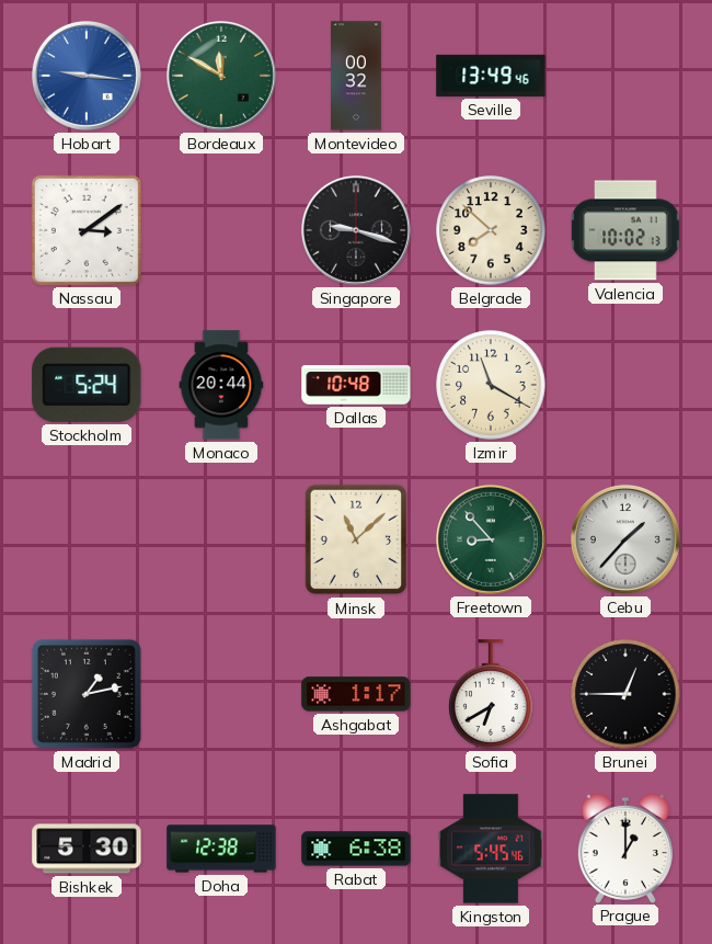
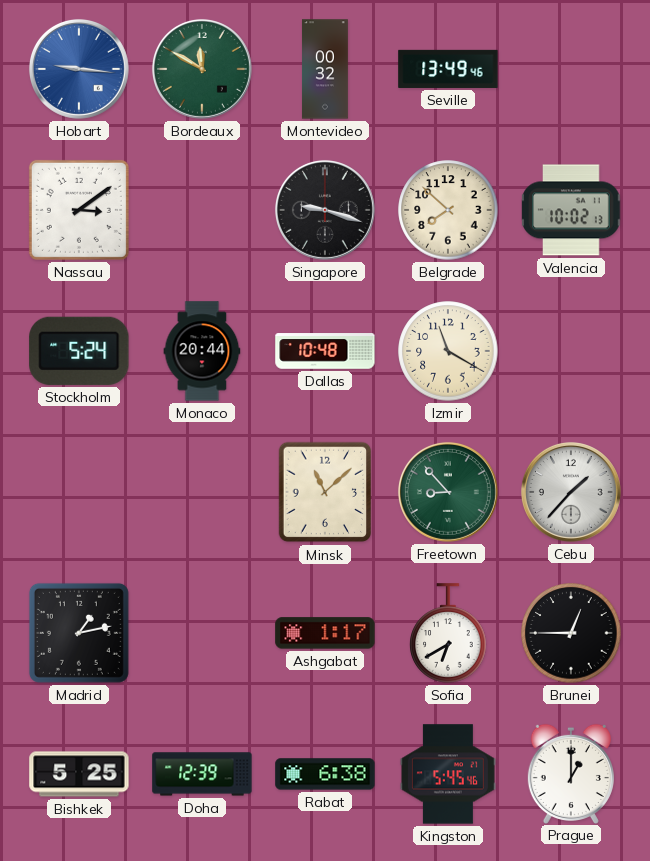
Bishkek: 5:30 -> 5:25 (79, 774)
Doha: 12:38 -> 12:39 (202, 774)
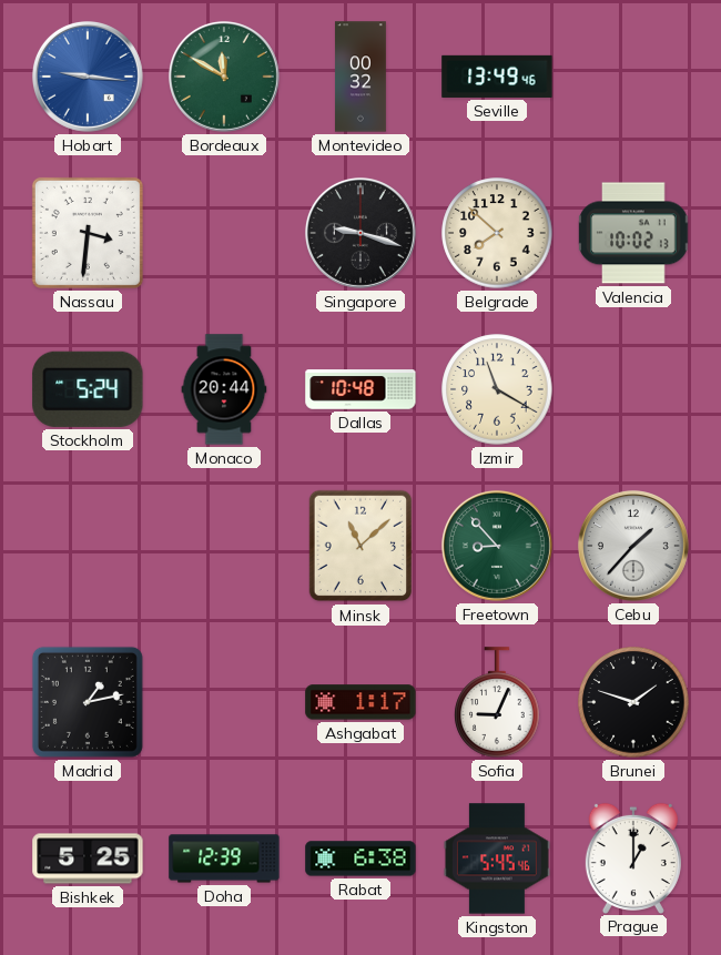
Nassau: 3:09 -> 3:31 (88, 233)
Sofia: 6:40 -> 9:04 (497, 702)
Brunei: 12:45 -> 1:48 (633, 702)
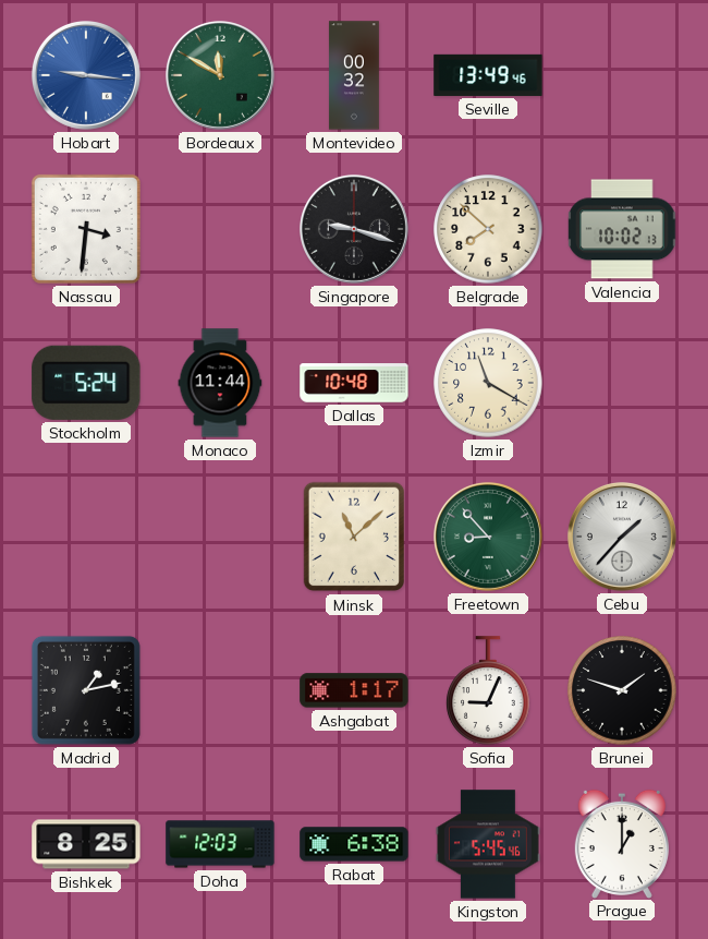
Monaco: 20:44 -> 11:44 (220, 383)
Bishkek: 5:25 -> 8:25 (86, 844)
Doha: 12:39 -> 12:03 (220, 844)
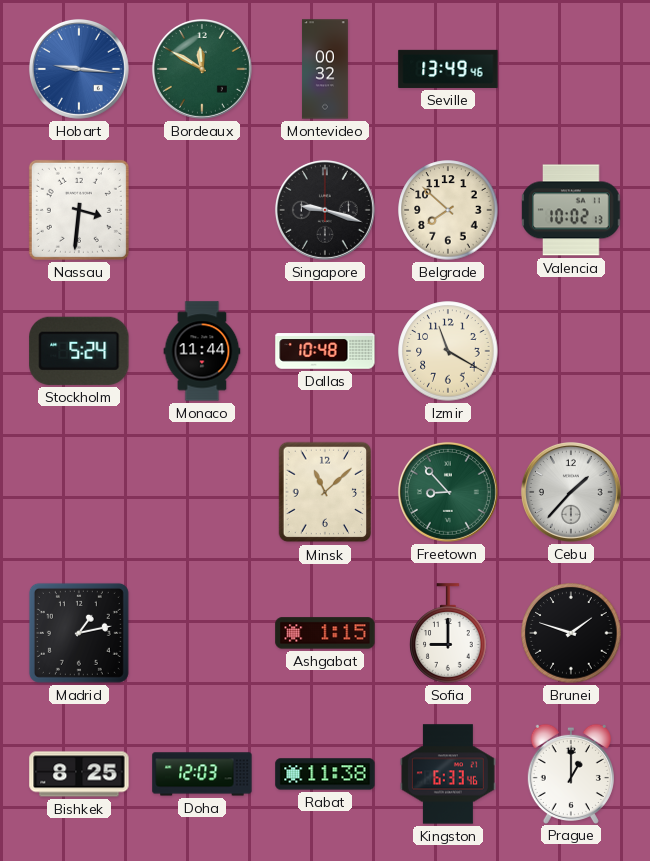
Ashgabat: 1:17 -> 1:15 (325, 633)
Sofia: 9:04 -> 9:00 (448, 633)
Rabat: 6:38 -> 11:38 (325, 774)
Kingston: 5:45 -> 6:33 (448, 774)
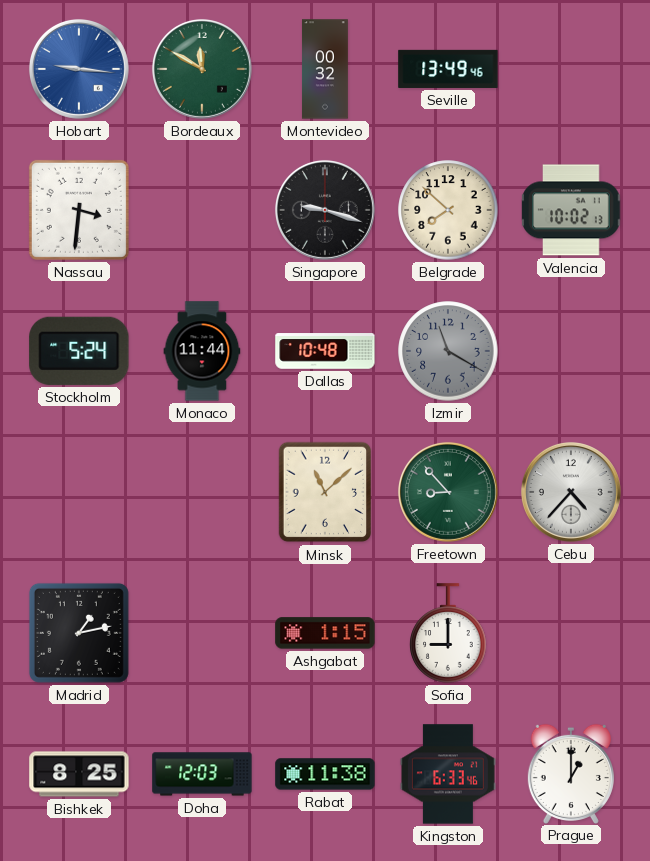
Izmir dial: cream -> grey (448, 351)
Cebu: 1:37 -> 4:37 (571, 492)
Brunei: 1:48 -> none (571, 633)
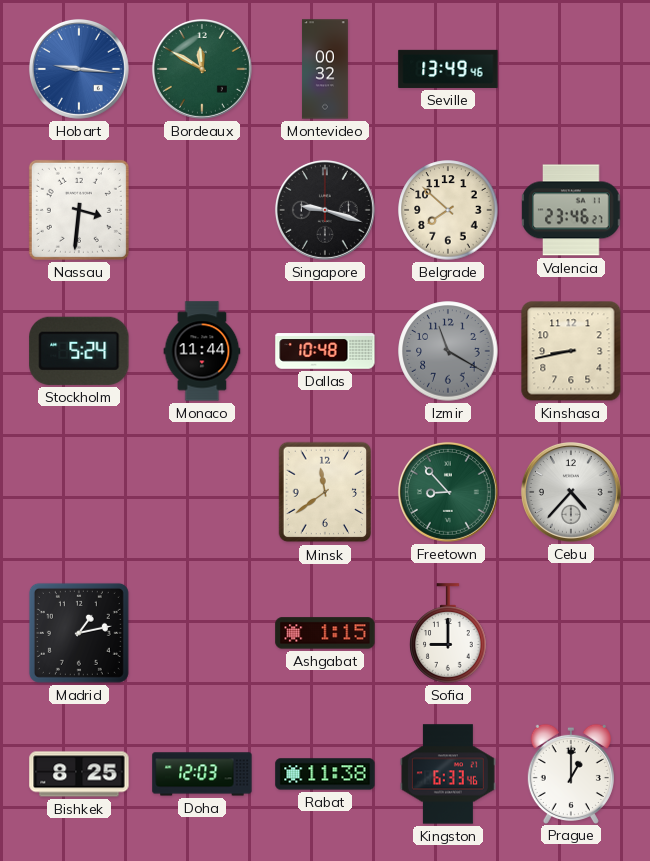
Valencia: 10:02 -> 23:46 (571, 210)
Kinshasa: none -> 8:43 (571, 351)
Minsk: 11:08 -> 11:39 (325, 492)
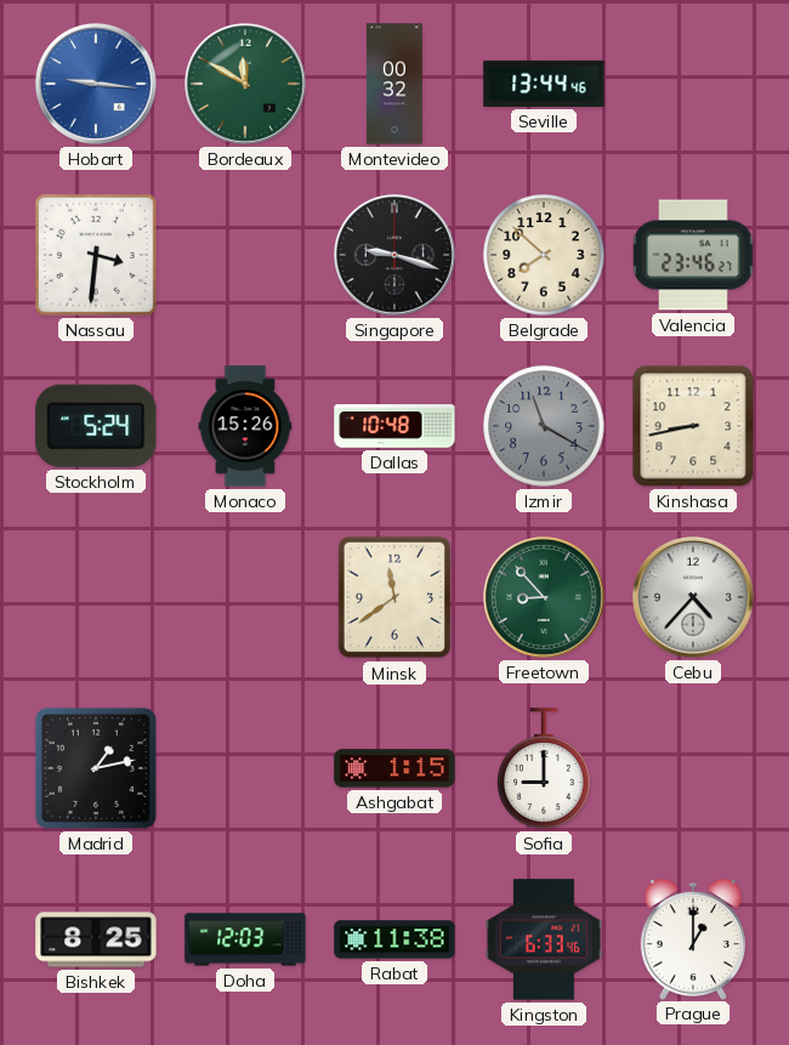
Seville: 13:49 -> 13:44 (544, 84)
Monaco: 11:44 -> 15:26 (245, 426)
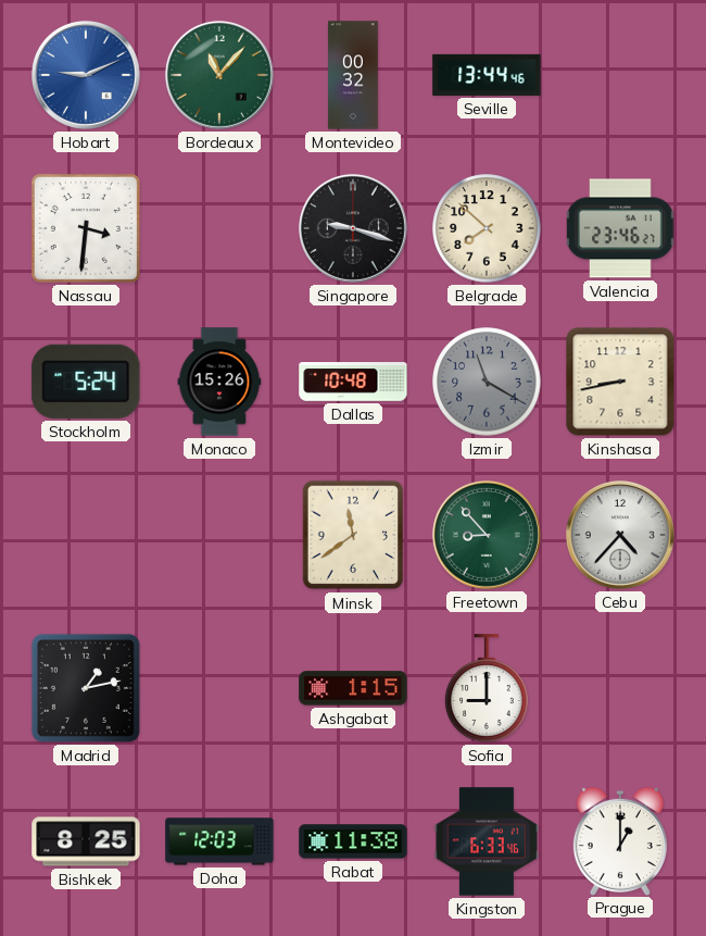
Hobart: 9:16 -> 9:11 (86, 75)
Bordeaux: 11:50 -> 11:07 (219, 75)
